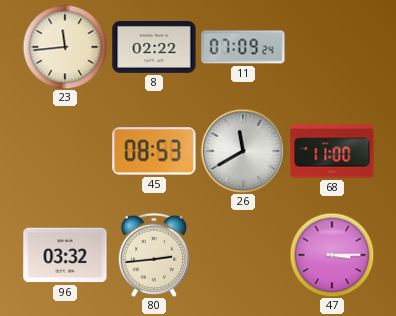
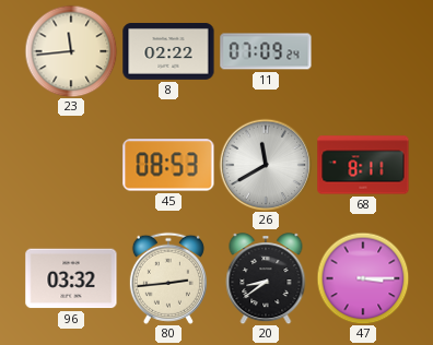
68: 11:00 -> 8:11 (363, 165)
20: none -> 8:39 (266, 278)
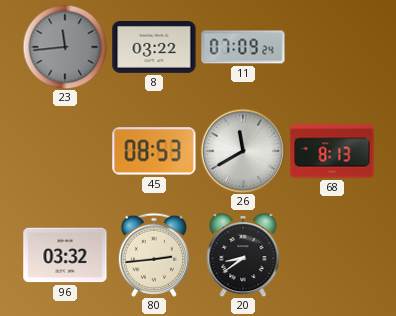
23 dial: cream -> grey (65, 47)
8: 02:22 -> 03:22 (154, 48)
68: 8:11 -> 8:13 (332, 151)
47: 3:15 -> none (363, 278)
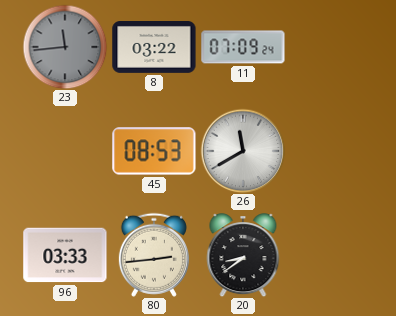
68: 8:13 -> none (332, 151)
96: 03:32 -> 03:33 (65, 255)
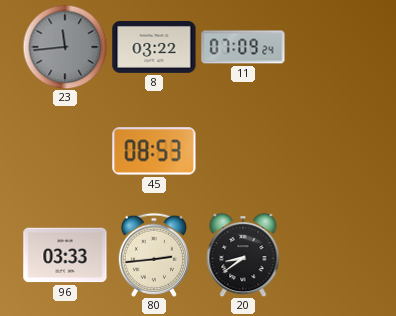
26: 11:40 -> none (243, 151)
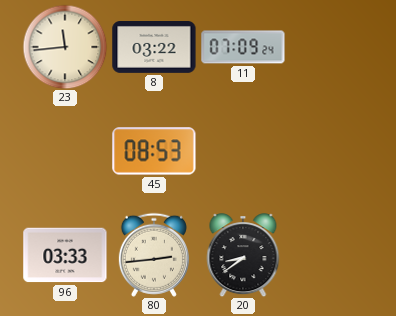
23 dial: grey -> cream (65, 47)
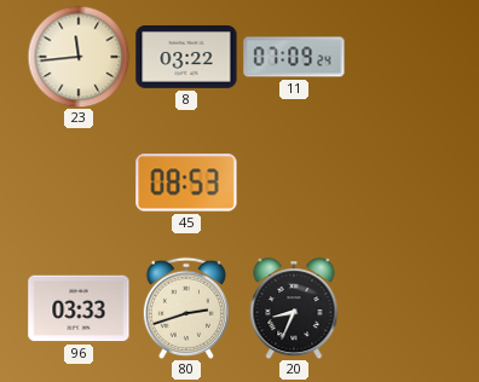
80: 2:44 -> 2:42 (186, 308)
20: 8:39 -> 8:34 (294, 308)
